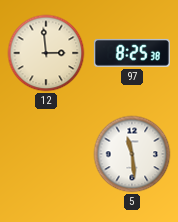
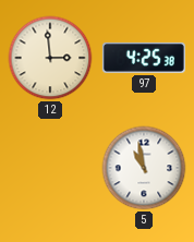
97: 8:25 -> 4:25 (144, 58)
5: 11:29 -> 10:58 (144, 168)
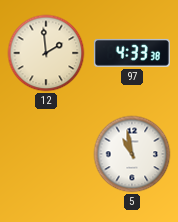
12: 2:59 -> 1:59 (46, 53)
97: 4:25 -> 4:33 (132, 53)
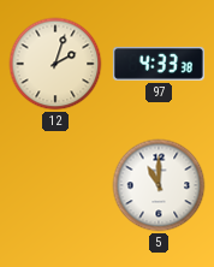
12: 1:59 -> 2:03 (55, 64)
5: 10:58 -> 11:00 (159, 185)
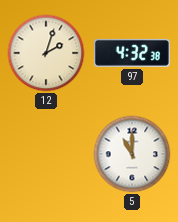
97: 4:33 -> 4:32 (132, 53)
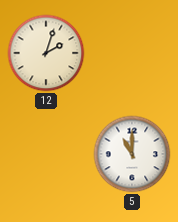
97: 4:32 -> none (132, 53)
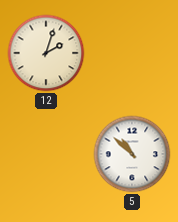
5: 11:00 -> 10:52 (132, 154)
